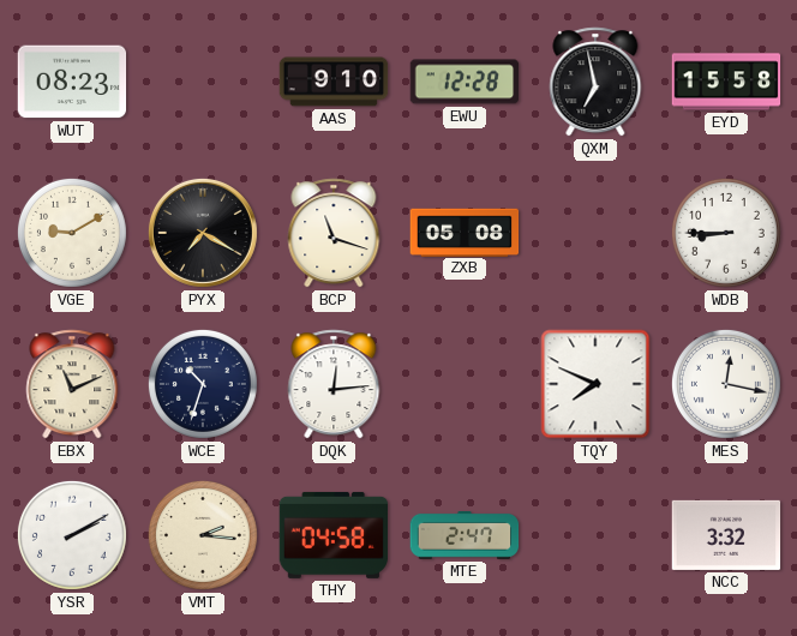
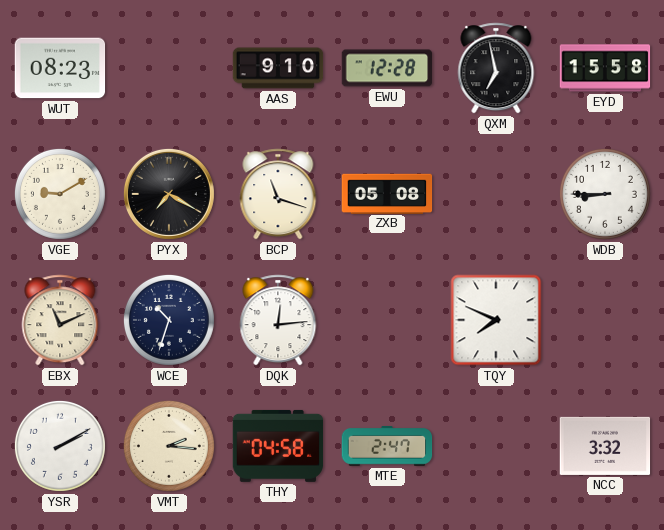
MES: 12:17 -> none (726, 384)
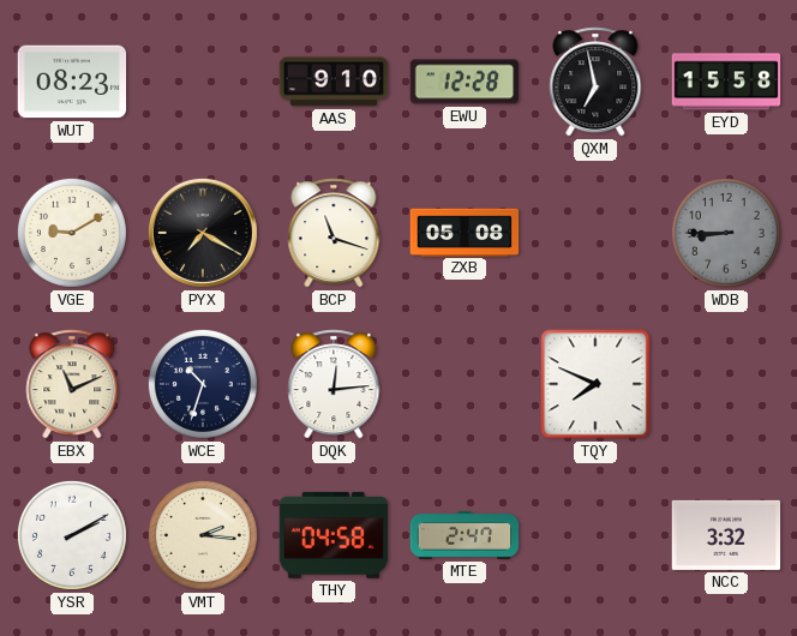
WDB dial: white -> grey (726, 233)
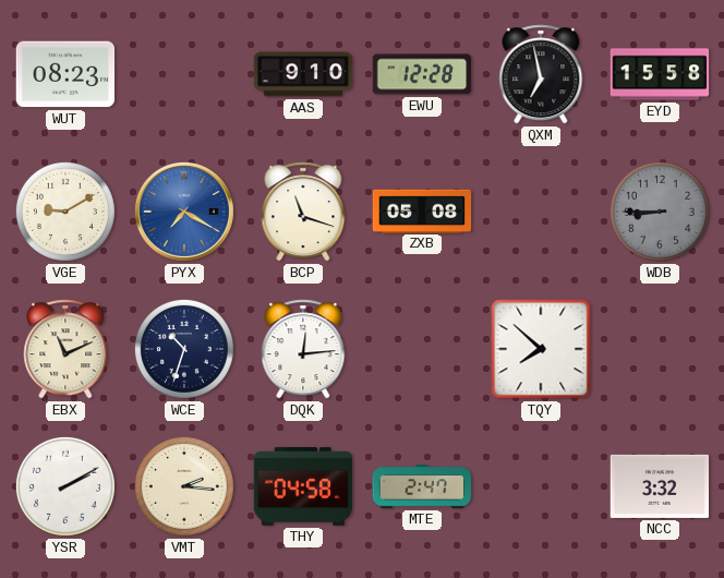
PYX dial: black -> blue (184, 212)
TQY: 7:49 -> 7:52 (541, 349)
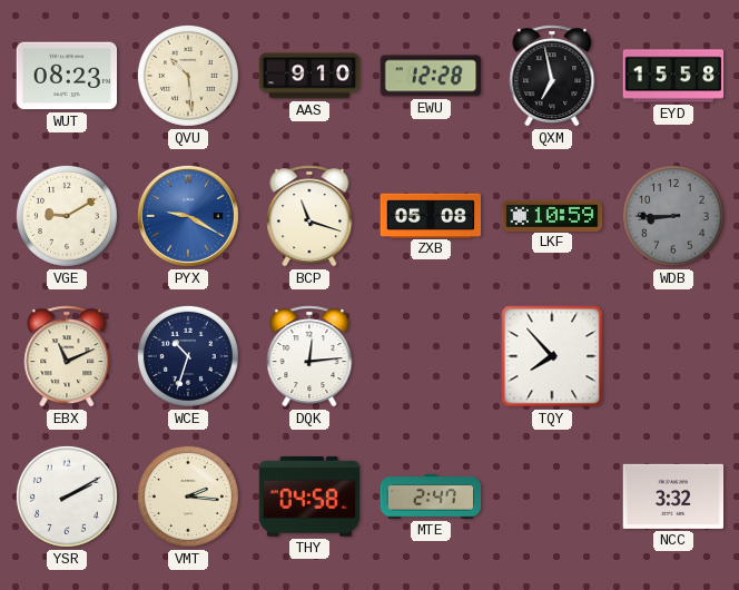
QVU: none -> 10:29 (188, 76)
PYX: 7:20 -> 9:20 (188, 216)
LKF: none -> 10:59 (552, 215)
TQY: 7:52 -> 7:53 (552, 356)
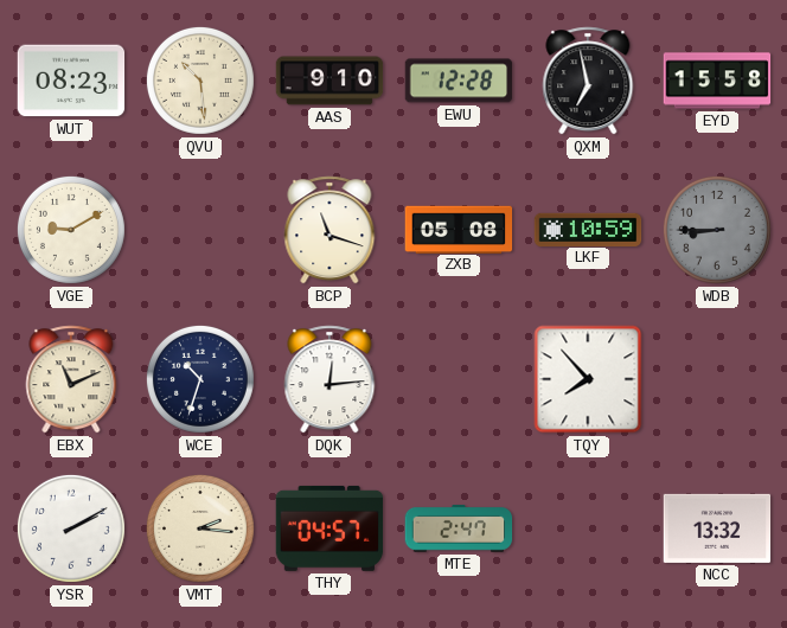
PYX: 9:20 -> none (188, 216)
THY: 04:58 -> 04:57 (329, 528)
NCC: 3:32 -> 13:32 (717, 528)
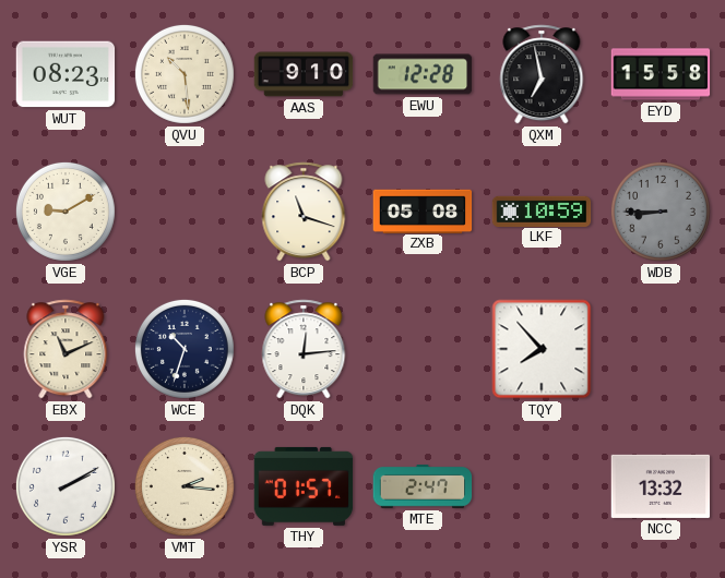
THY: 04:57 -> 01:57 (304, 486)
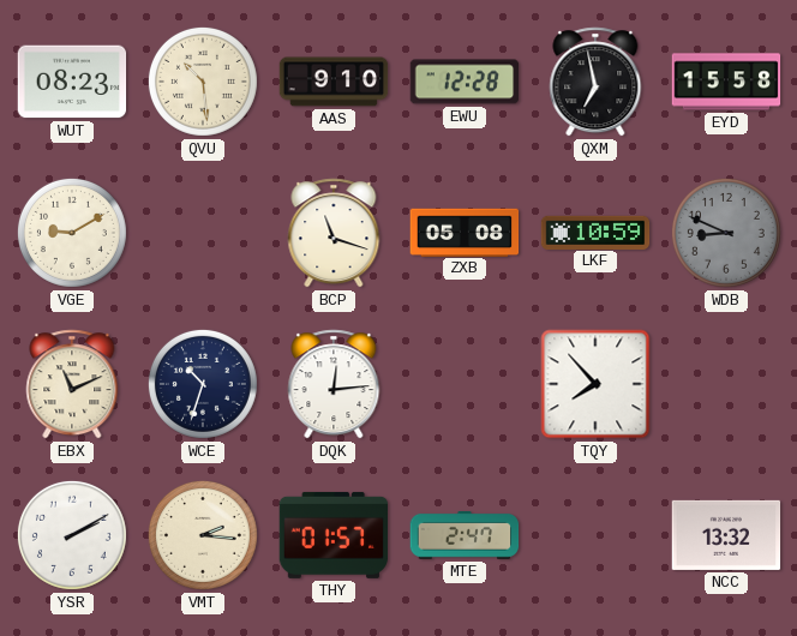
WDB: 8:45 -> 8:49 (726, 233)
